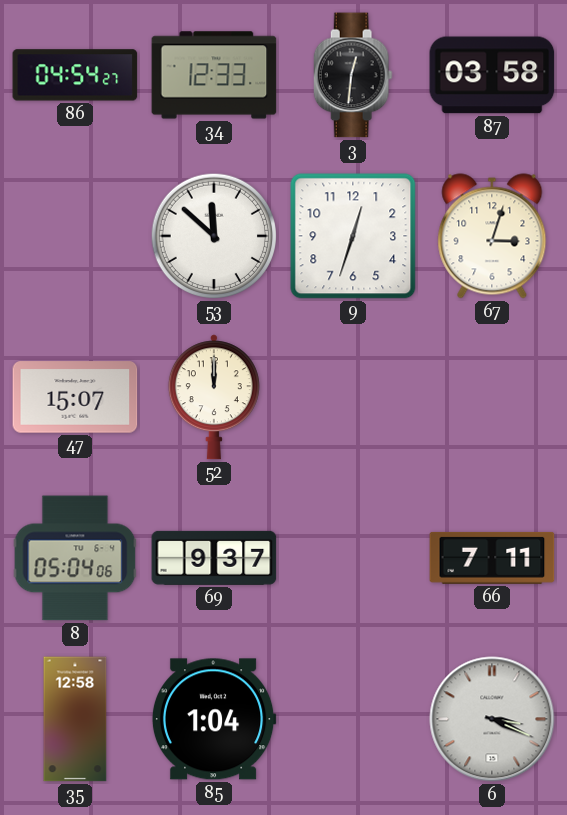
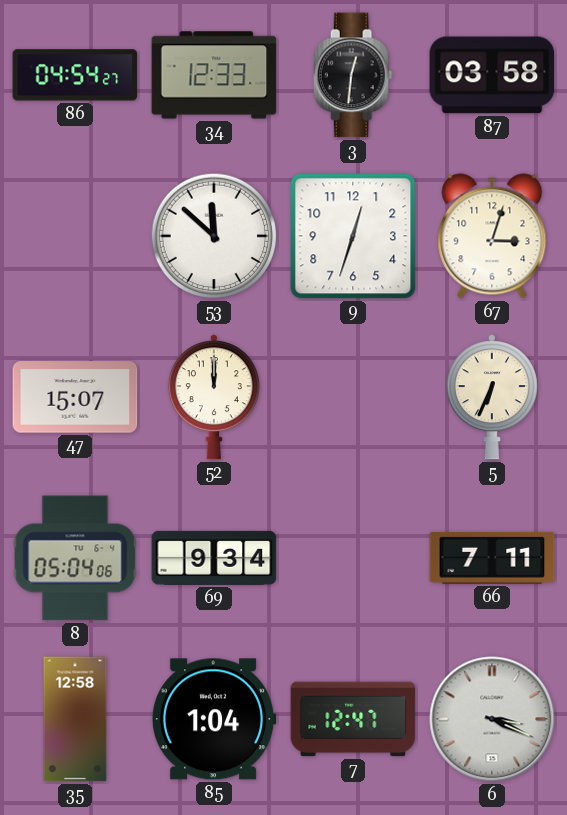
5: none -> 6:34 (492, 397)
69: 9:37 -> 9:34 (214, 558)
7: none -> 12:47 (353, 719)
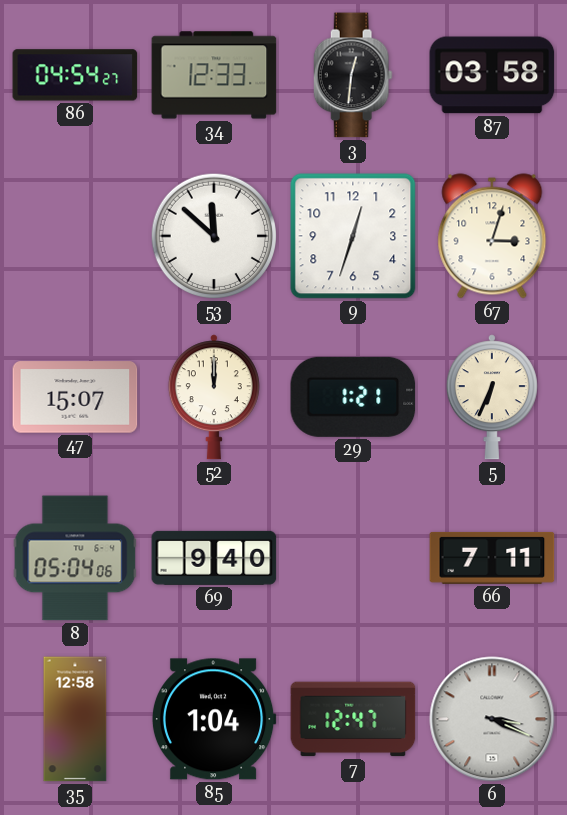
29: none -> 1:21 (353, 397)
69: 9:34 -> 9:40 (214, 558)
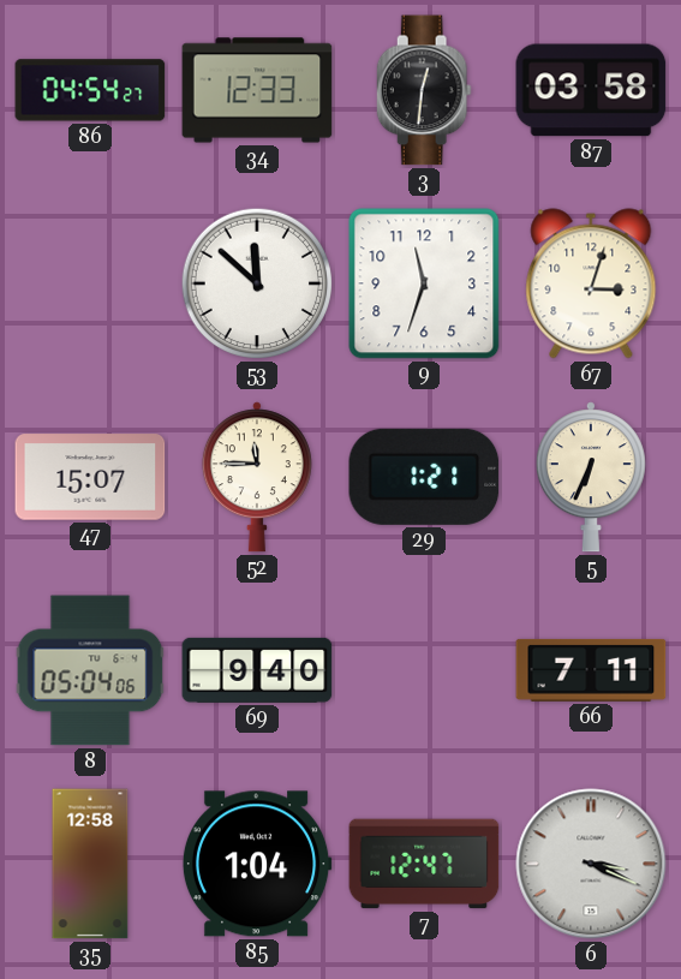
9: 12:33 -> 11:33 (424, 283)
52: 12:00 -> 11:45 (257, 477)
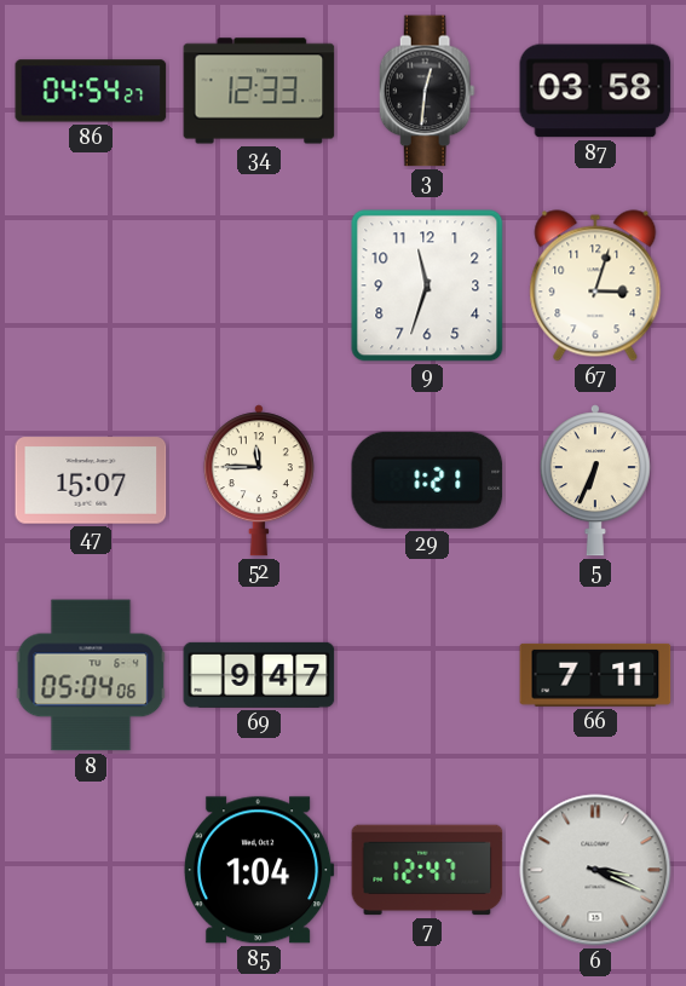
53: 11:52 -> none (257, 283)
69: 9:40 -> 9:47 (259, 675)
35: 12:58 -> none (90, 864)
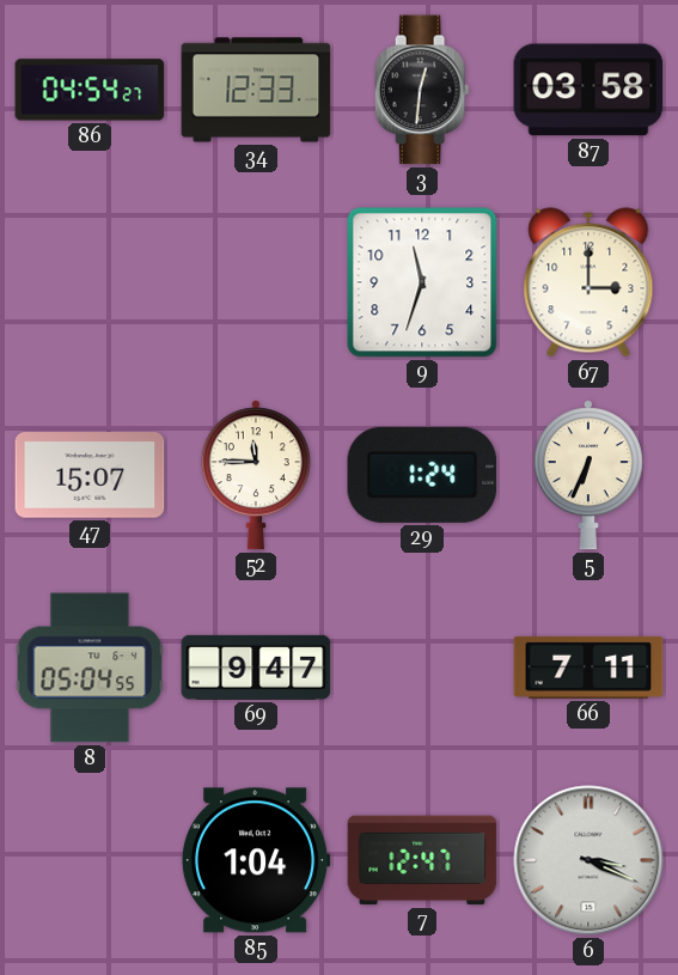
67: 3:03 -> 3:00 (588, 282)
29: 1:21 -> 1:24 (422, 475)
8: 05:04:06 -> 05:04:55 (90, 668)
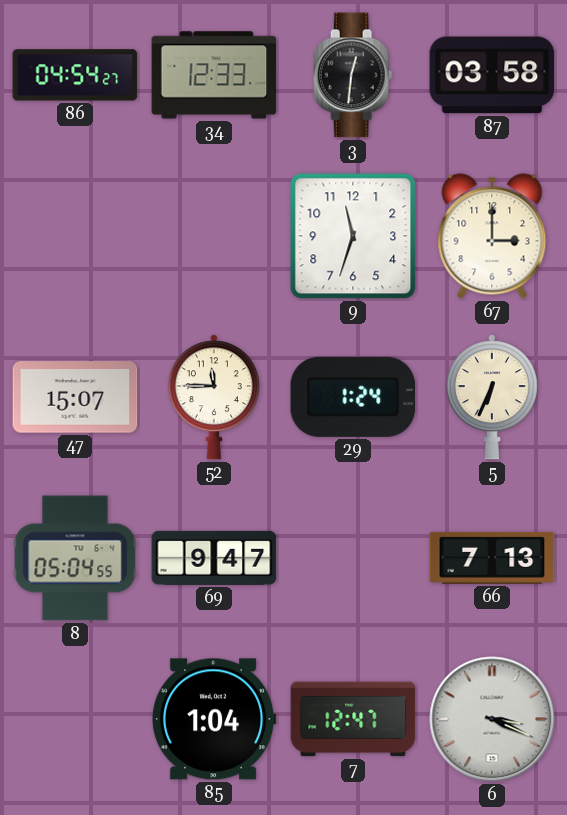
66: 7:11 -> 7:13 (492, 558)
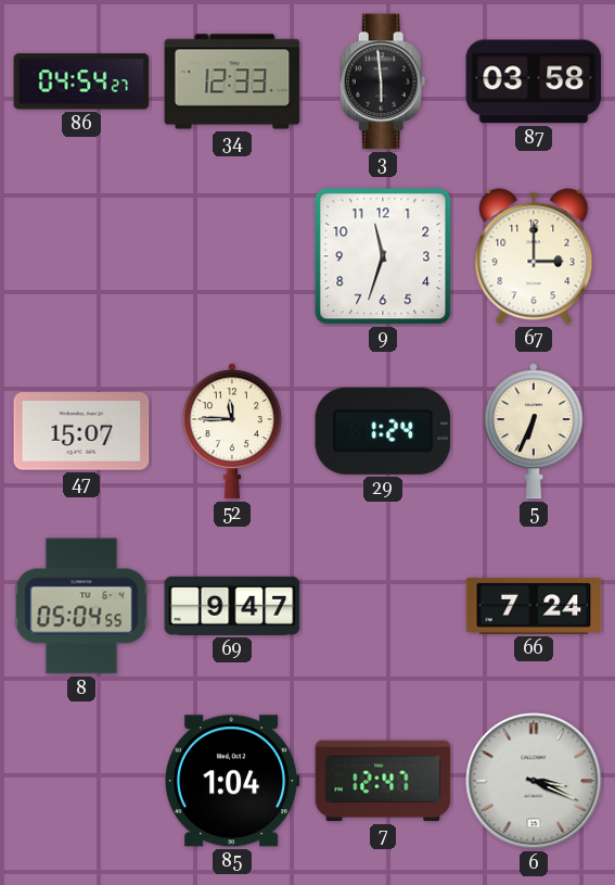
3: 12:31 -> 5:59 (383, 81)
66: 7:13 -> 7:24 (534, 606)
